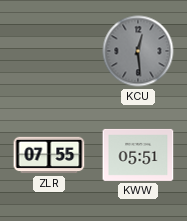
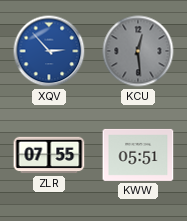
XQV: none -> 2:53 (49, 51)
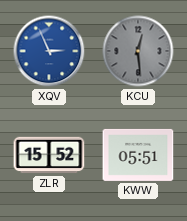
XQV: 2:53 -> 2:56 (49, 51)
ZLR: 07:55 -> 15:52 (49, 155)
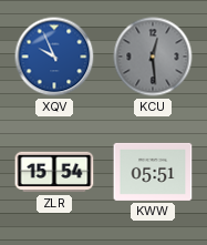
XQV: 2:56 -> 9:56 (54, 57)
ZLR: 15:52 -> 15:54 (54, 172)
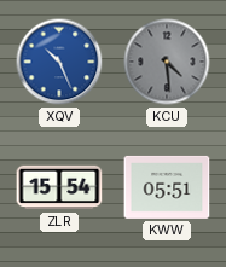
XQV: 9:56 -> 10:26 (59, 62)
KCU: 12:29 -> 4:29 (167, 62)
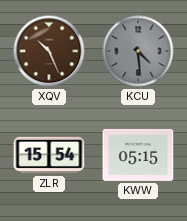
XQV dial: blue -> brown (49, 51)
KWW: 05:51 -> 05:15 (138, 155)
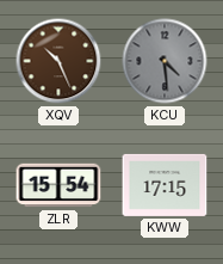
KWW: 05:15 -> 17:15 (165, 185)
